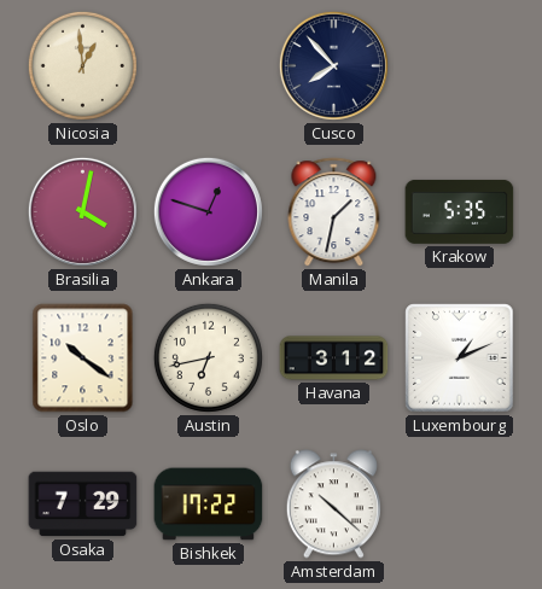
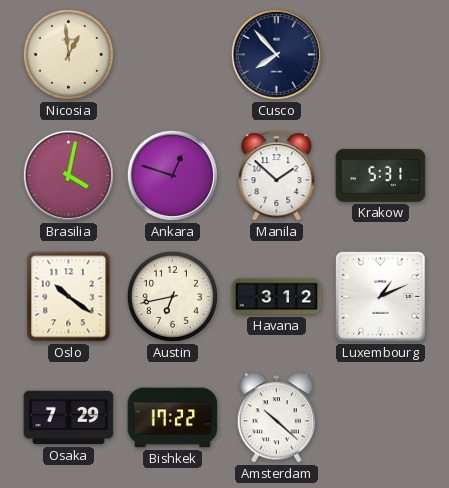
Manila: 1:32 -> 1:52 (277, 176)
Krakow: 5:35 -> 5:31 (381, 175)
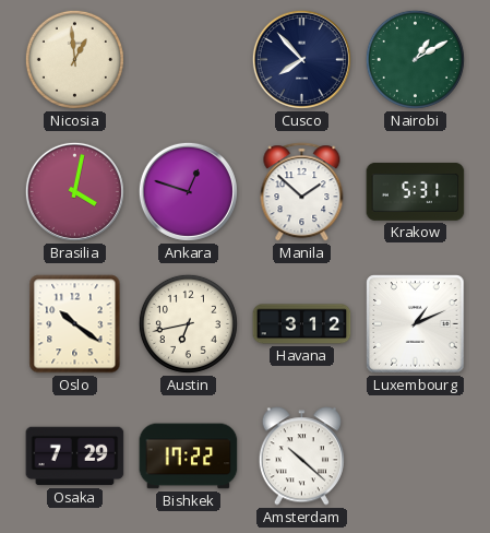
Nairobi: none -> 1:10 (415, 59)
